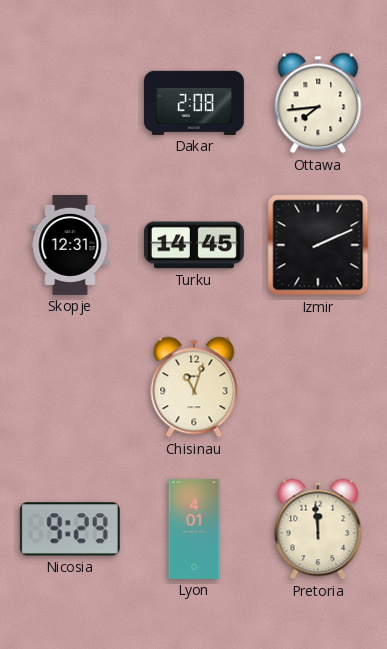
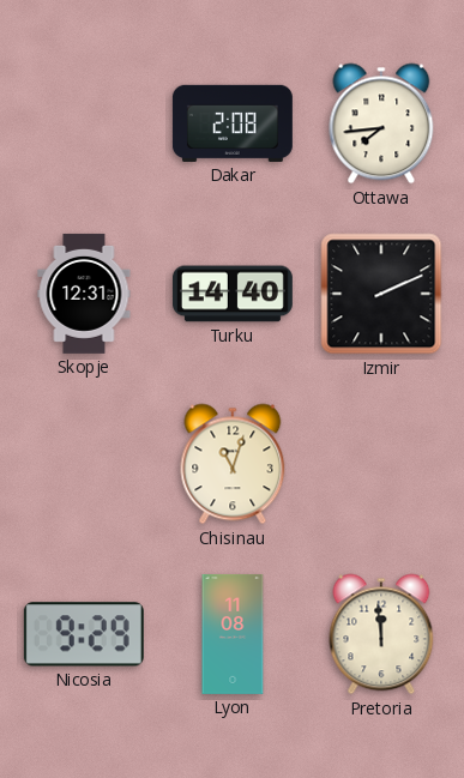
Turku: 14:45 -> 14:40 (233, 294)
Lyon: 4:01 -> 11:08 (233, 634)
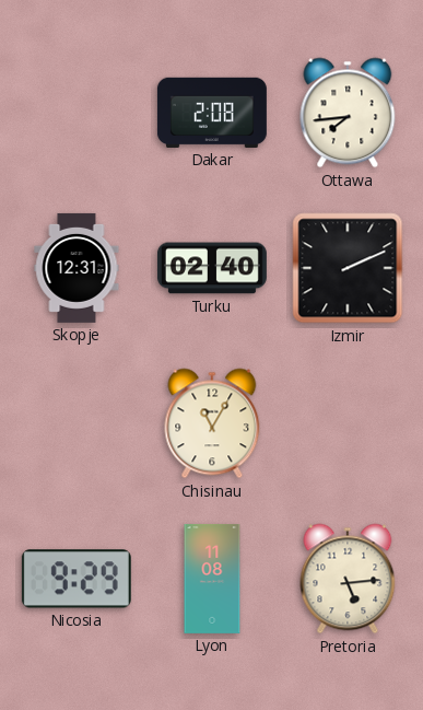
Turku: 14:40 -> 02:40 (212, 268)
Chisinau: 11:03 -> 11:05 (212, 423)
Pretoria: 11:59 -> 5:14 (348, 579)
